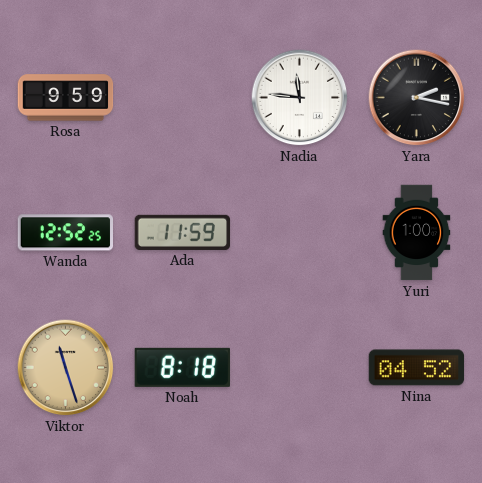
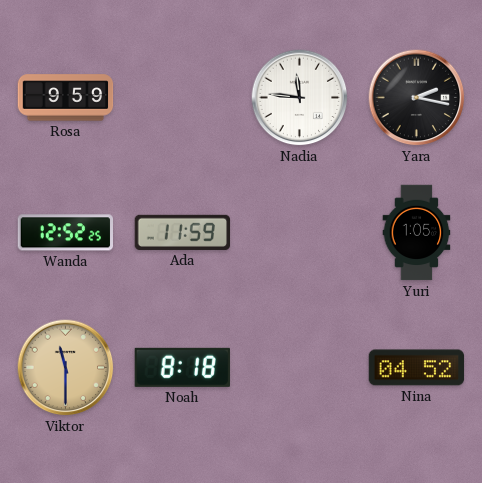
Yuri: 1:00 -> 1:05 (417, 233)
Viktor: 11:27 -> 11:30 (66, 368)
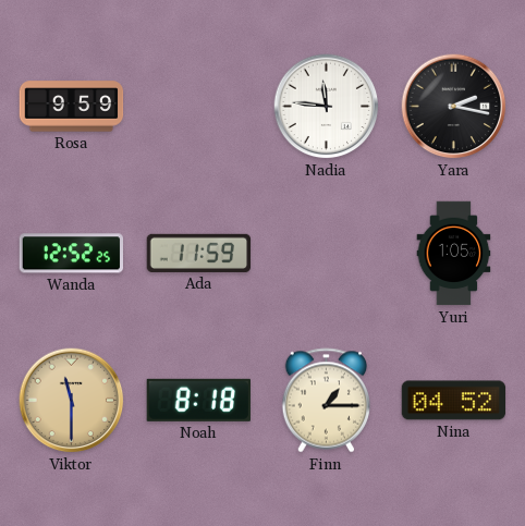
Finn: none -> 1:15 (326, 401)
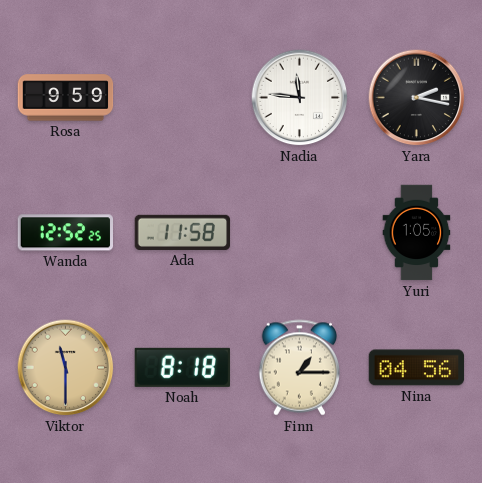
Ada: 11:59 -> 11:58 (183, 232)
Nina: 04:52 -> 04:56 (417, 368)
